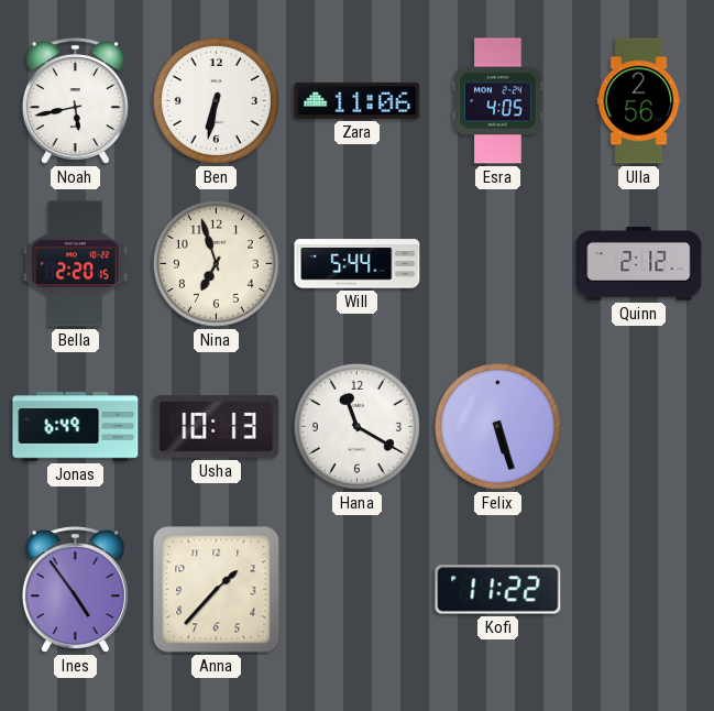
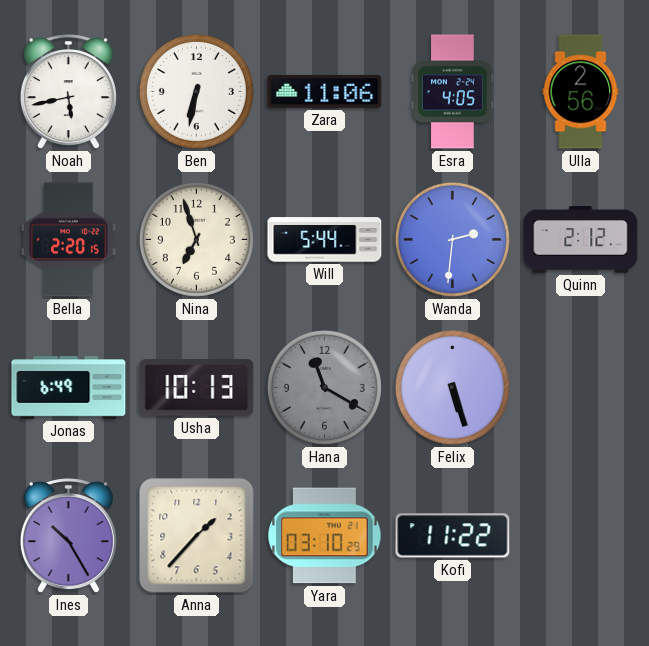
Wanda: none -> 2:31 (452, 239)
Hana dial: white -> grey (324, 387)
Ines: 4:54 -> 10:25 (68, 536)
Yara: none -> 03:10 (325, 536)
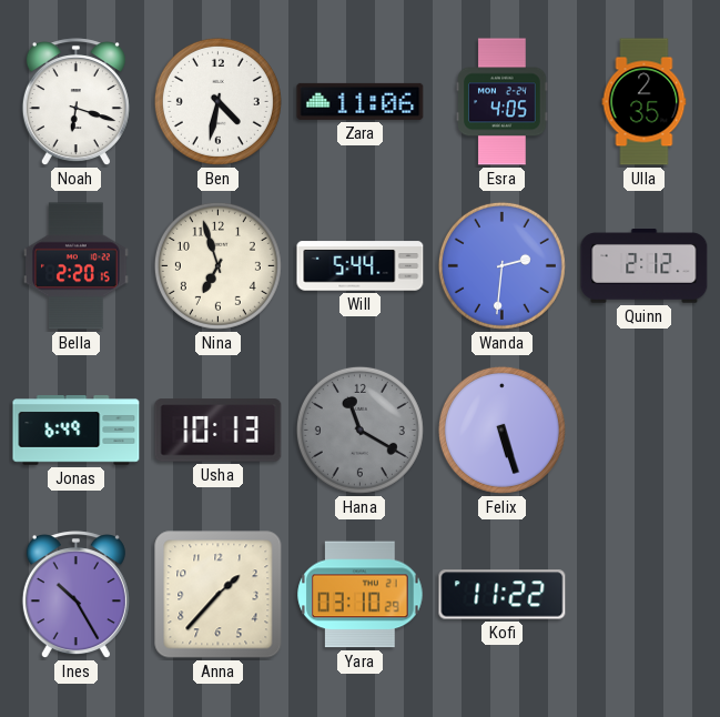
Noah: 5:43 -> 6:18 (75, 102)
Ben: 6:32 -> 4:32 (217, 101)
Ulla: 2:56 -> 2:35 (645, 102)
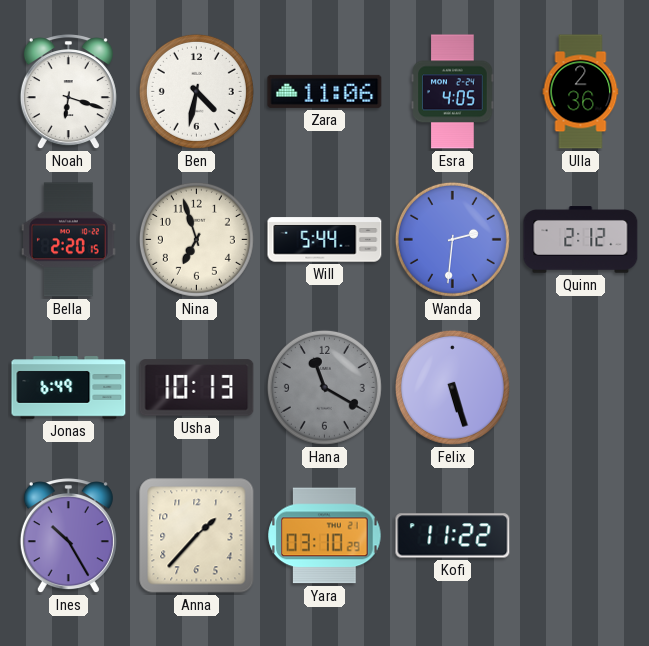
Ulla: 2:35 -> 2:36 (581, 92)
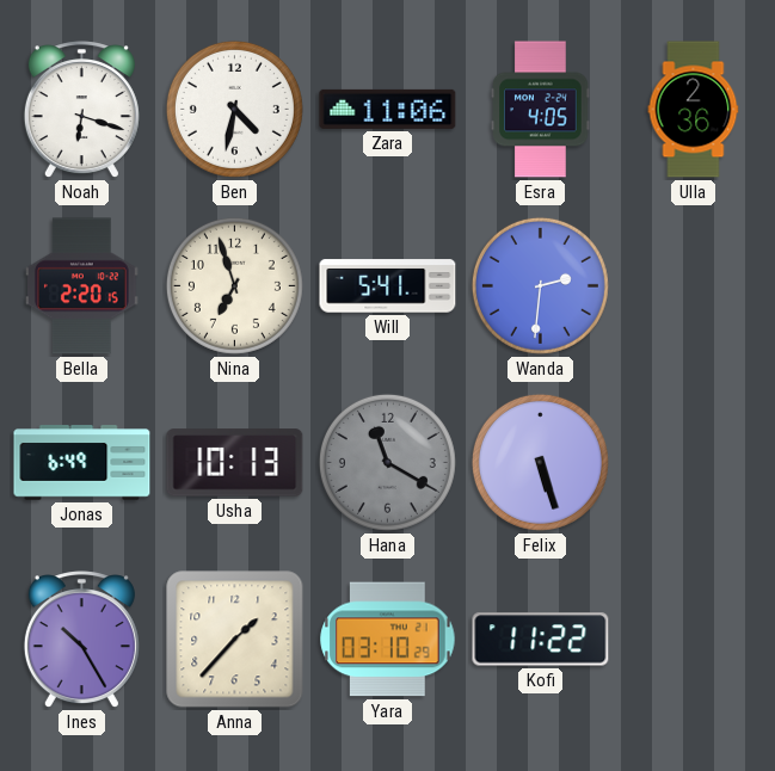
Will: 5:44 -> 5:41 (388, 286)
Quinn: 2:12 -> none (581, 240)
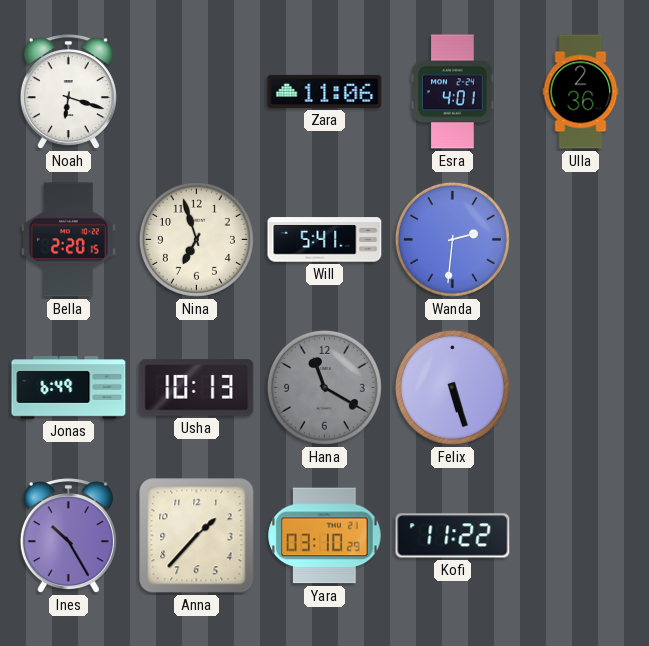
Ben: 4:32 -> none (234, 109)
Esra: 4:05 -> 4:01 (453, 92)
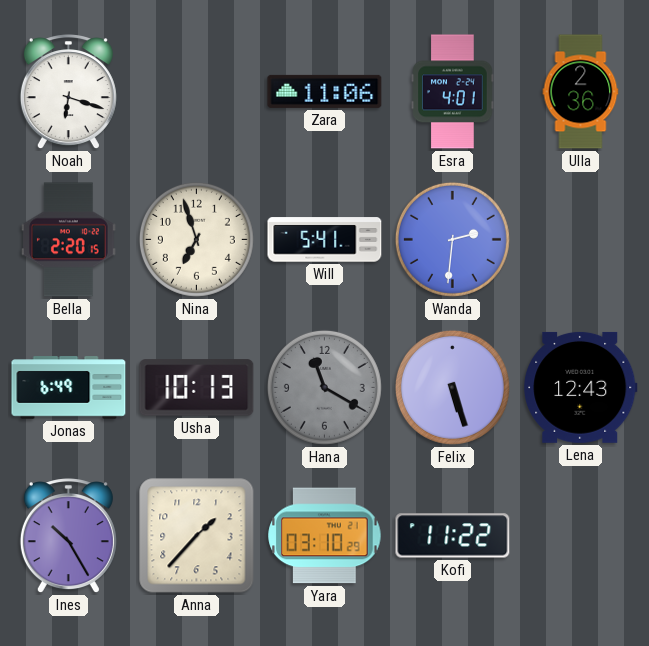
Lena: none -> 12:43 (581, 387)
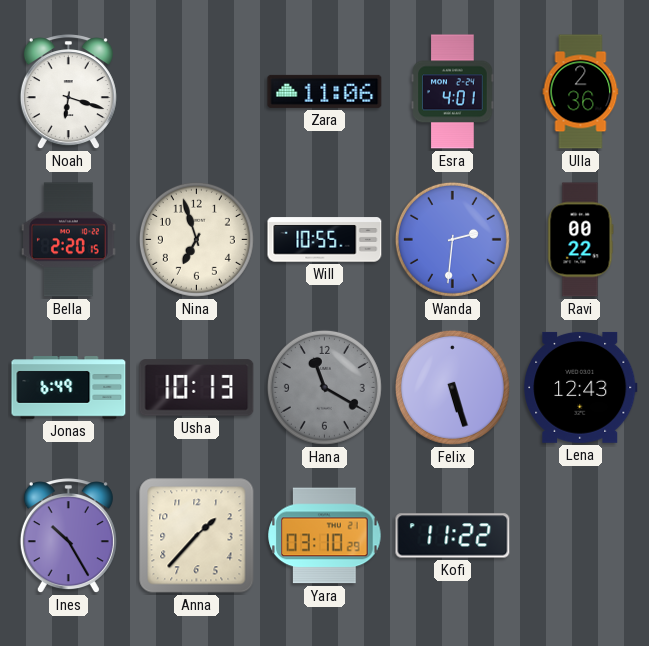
Will: 5:41 -> 10:55 (325, 240)
Ravi: none -> 00:22 (581, 240)
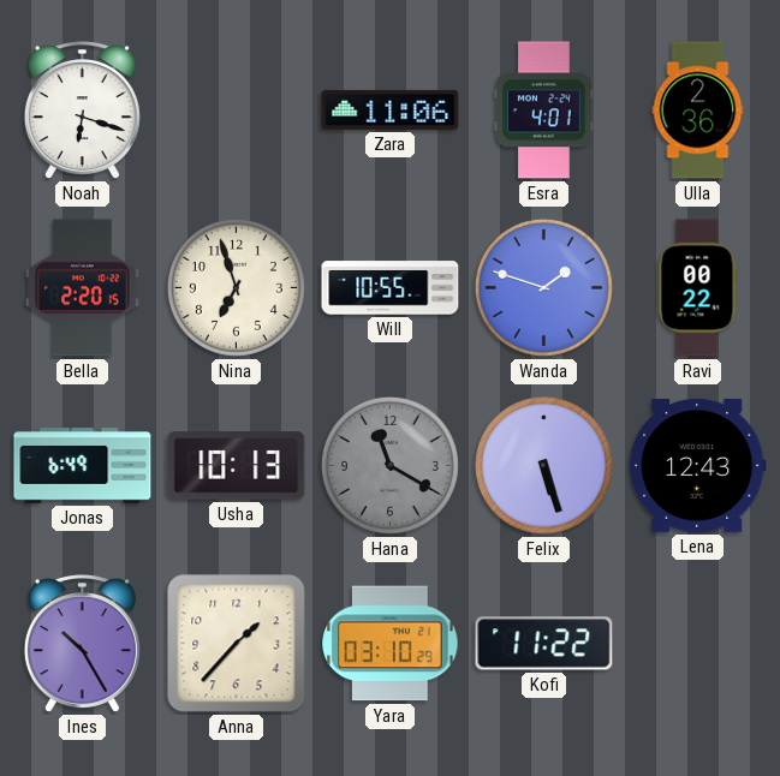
Wanda: 2:31 -> 1:48 (543, 287)
